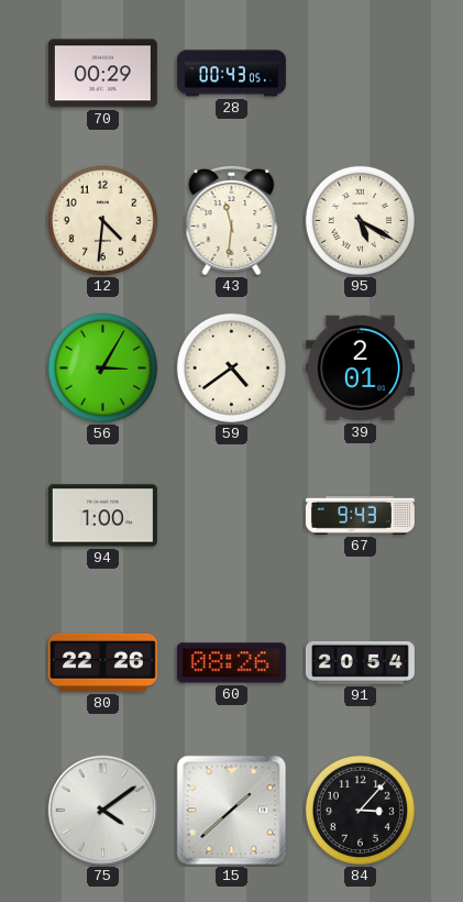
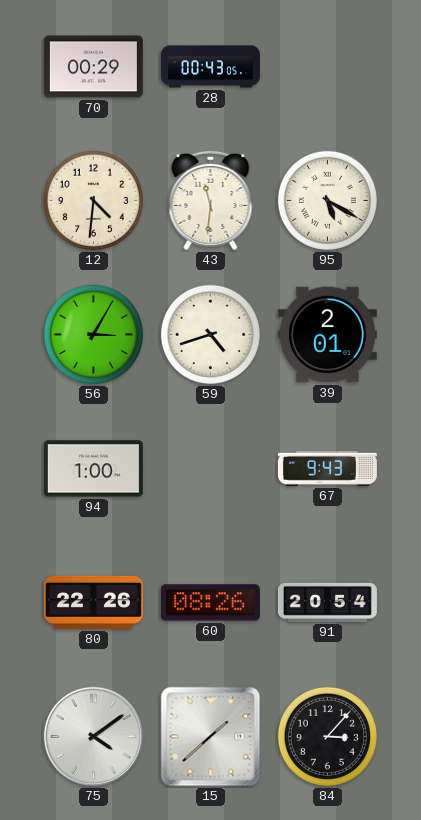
59: 4:39 -> 4:42 (210, 334)
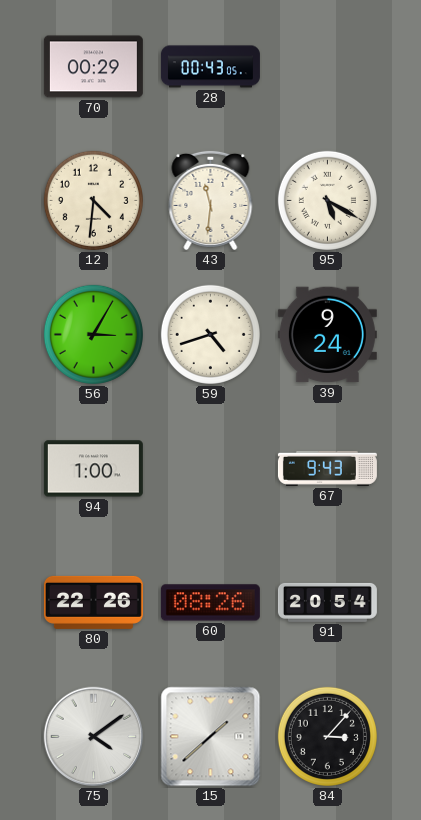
39: 2:01 -> 9:24 (327, 335)
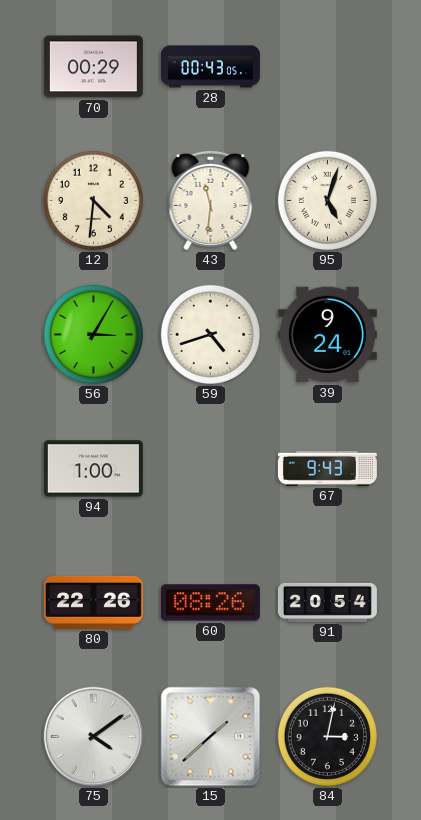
95: 5:20 -> 5:03 (327, 200)
84: 3:07 -> 3:02 (327, 736)
